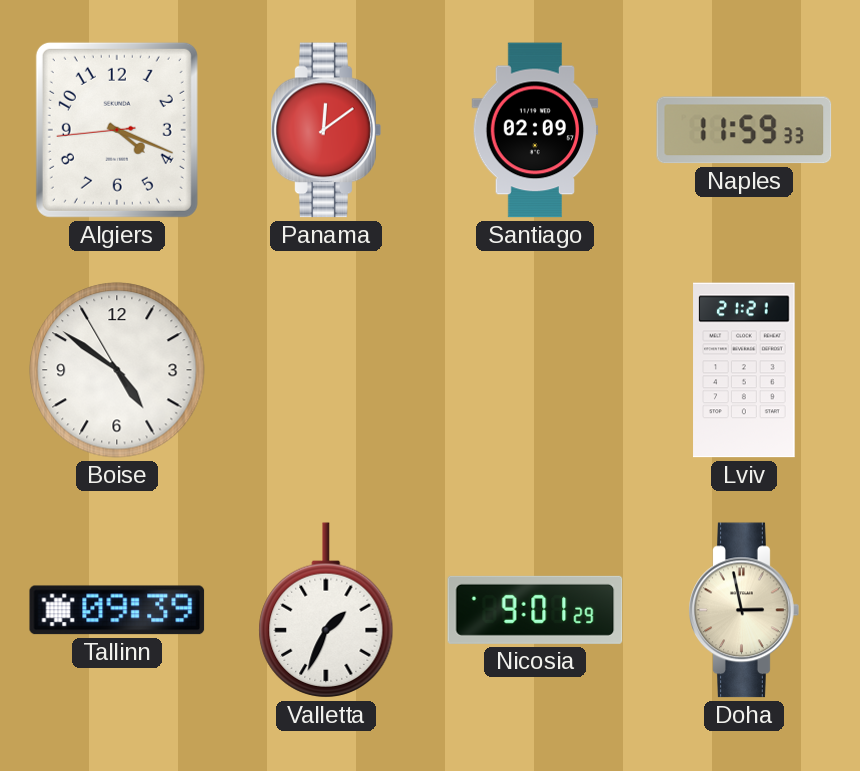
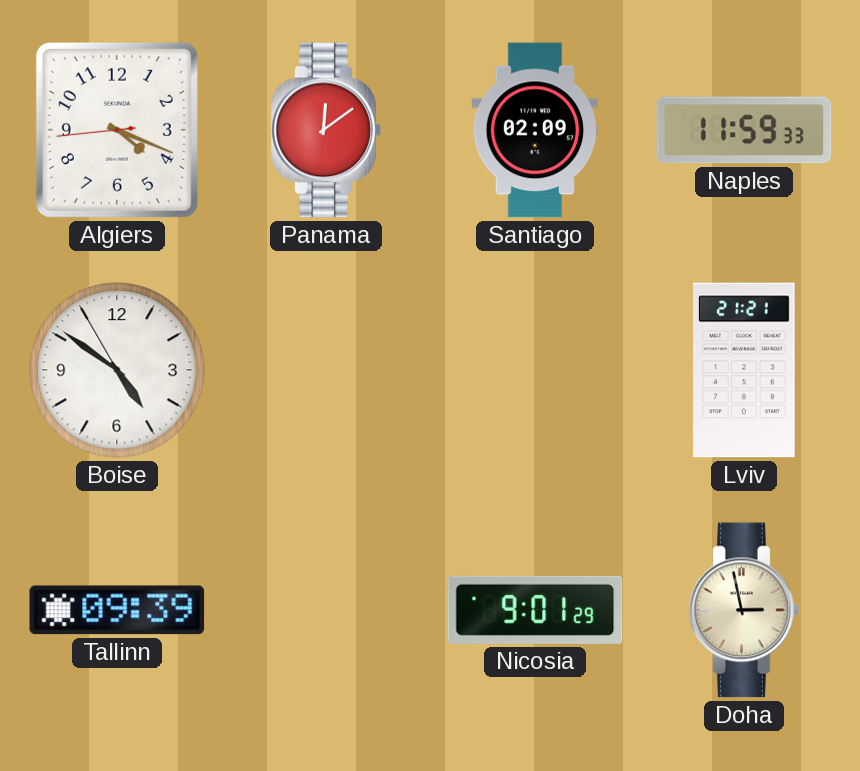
Valletta: 1:34 -> none (326, 610)
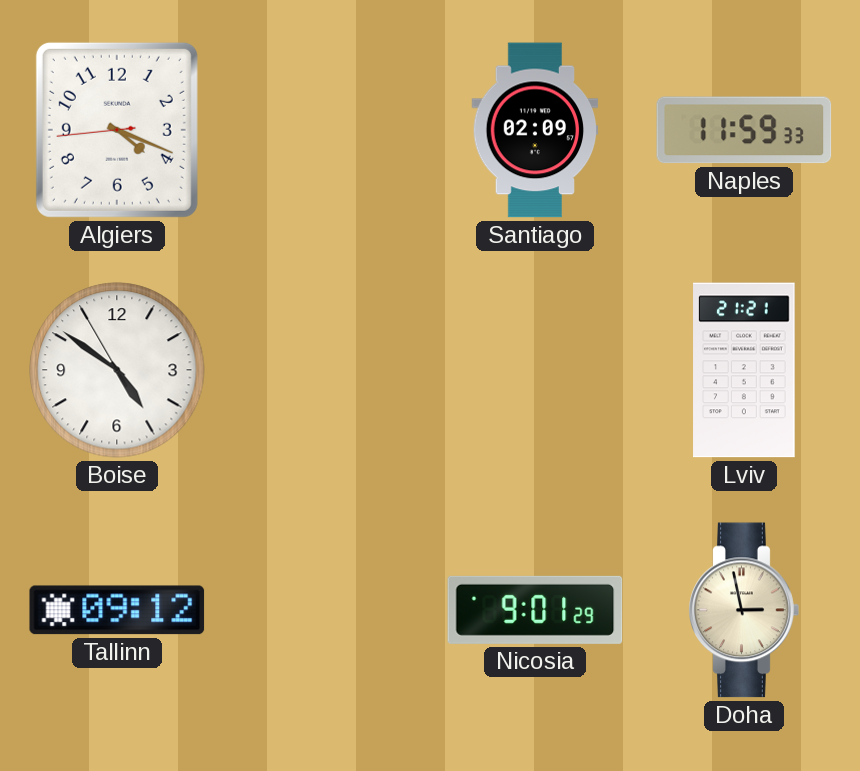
Panama: 12:09 -> none (326, 130)
Tallinn: 09:39 -> 09:12 (117, 610)
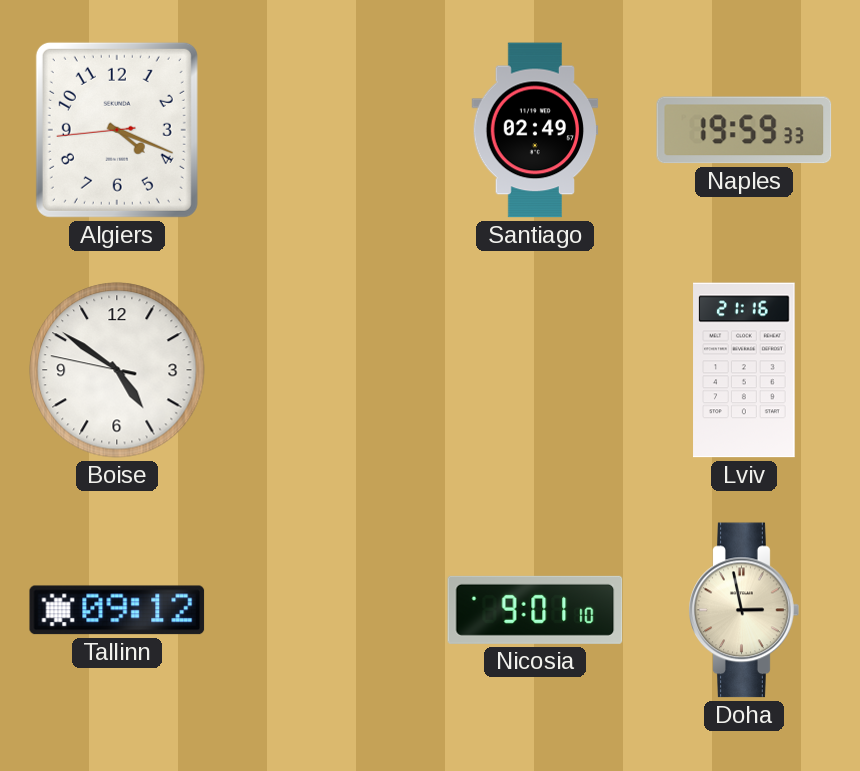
Santiago: 02:09 -> 02:49 (535, 130)
Naples: 11:59 -> 19:59 (744, 130)
Boise: 4:50:55 -> 4:50:47 (117, 370)
Lviv: 21:21 -> 21:16 (744, 370)
Nicosia: 9:01:29 -> 9:01:10 (535, 610)
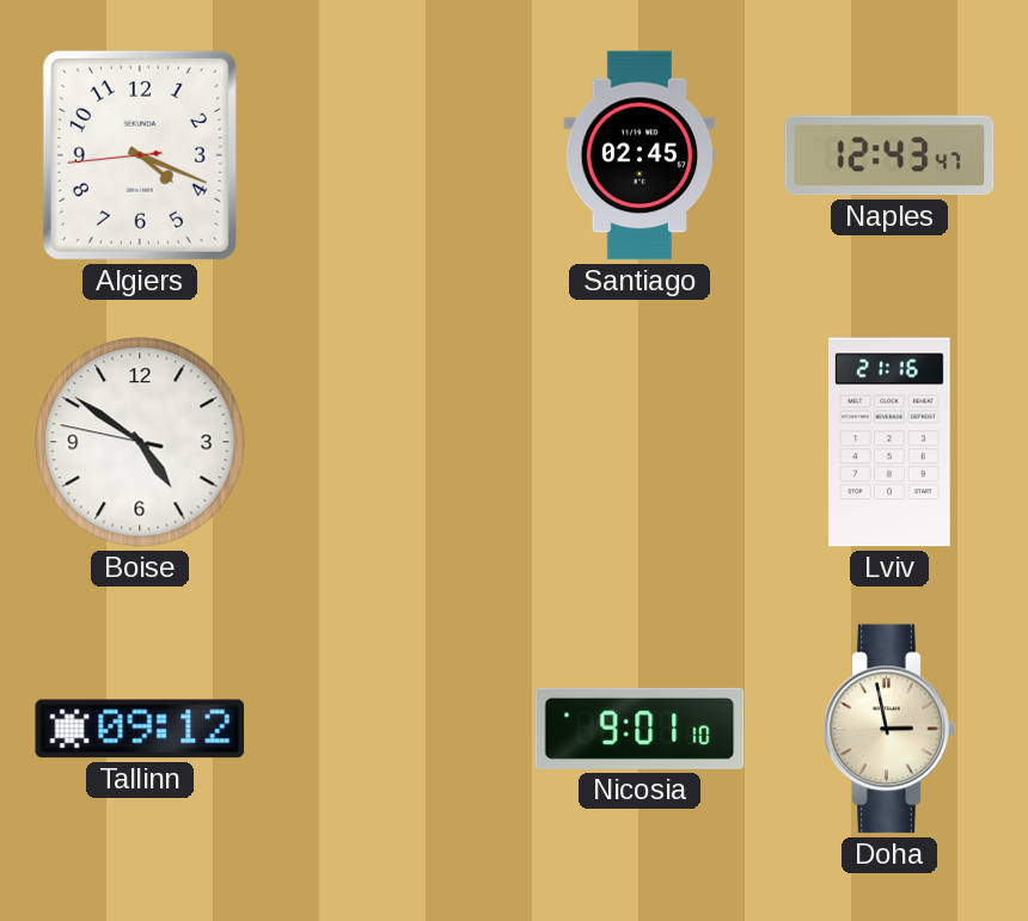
Santiago: 02:49 -> 02:45 (640, 155)
Naples: 19:59 -> 12:43 (889, 155)
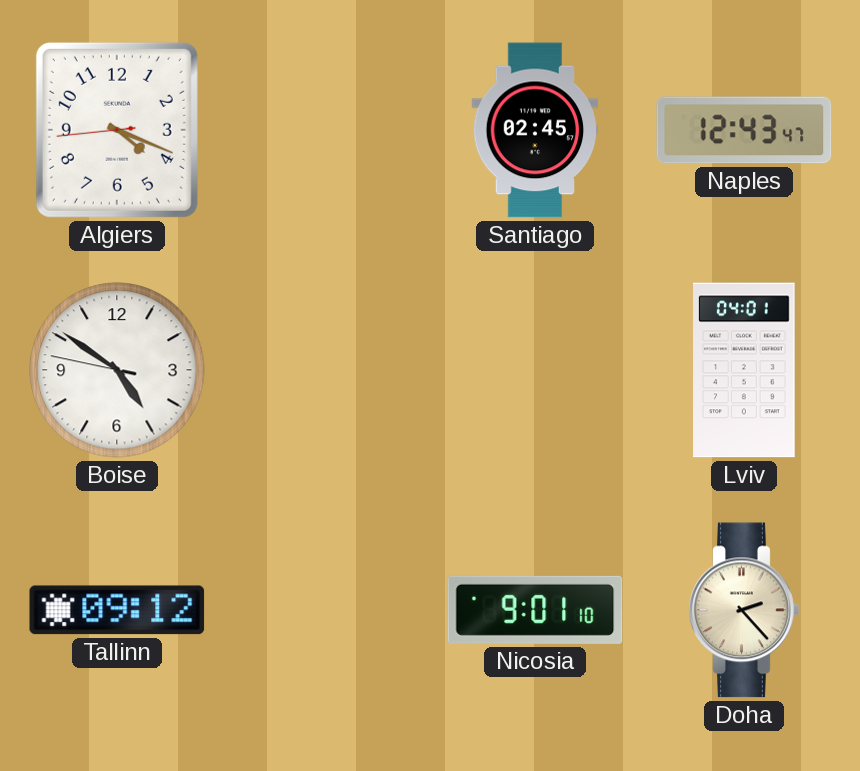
Lviv: 21:16 -> 04:01 (744, 370)
Doha: 2:58 -> 2:23 (744, 610)
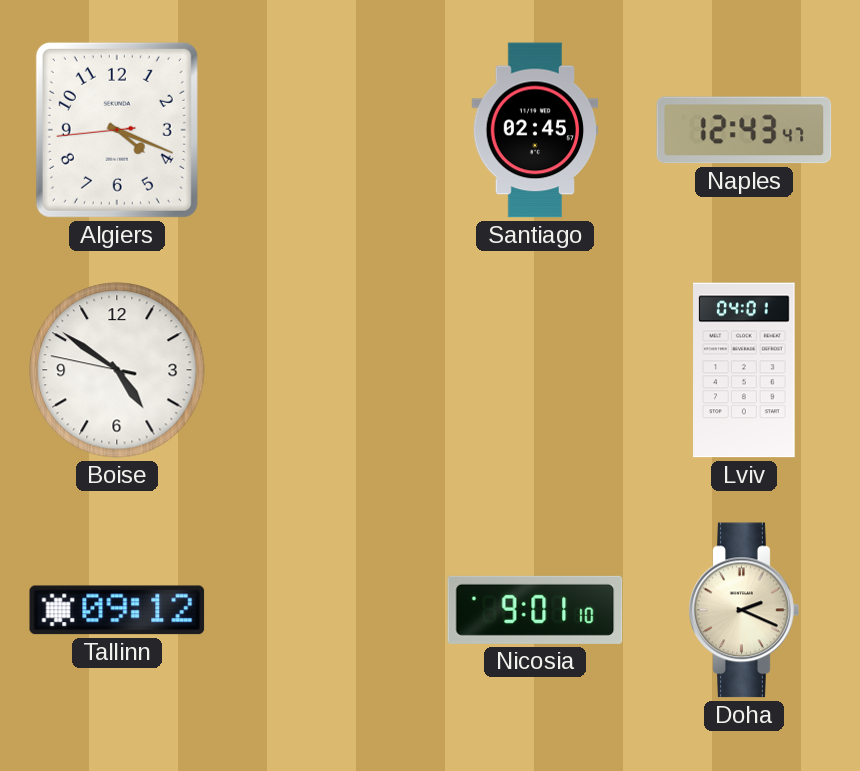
Doha: 2:23 -> 2:19 (744, 610)
